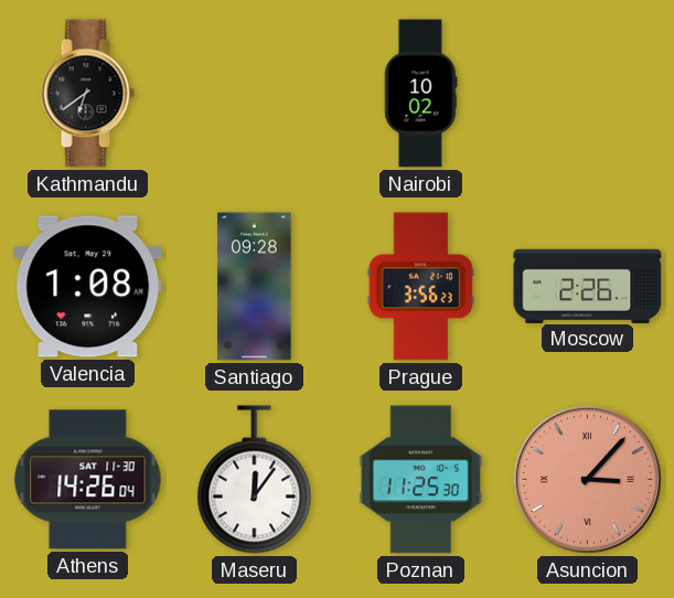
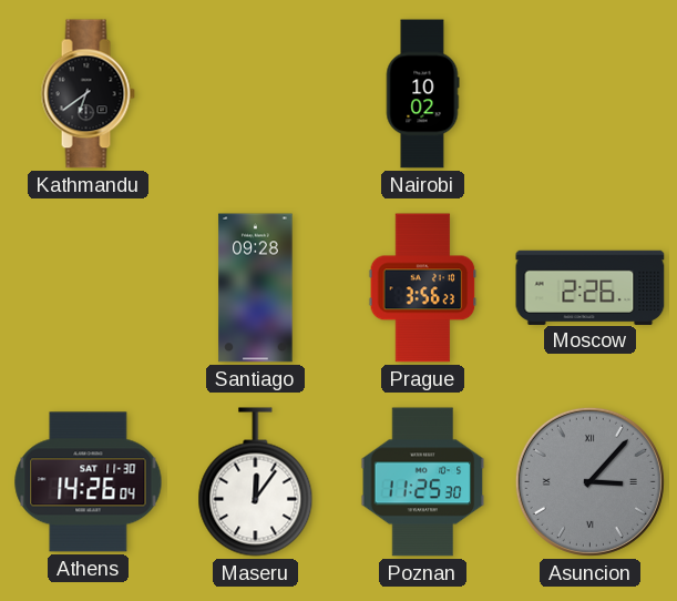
Valencia: 1:08 -> none (88, 287)
Asuncion dial: salmon -> grey (589, 481)
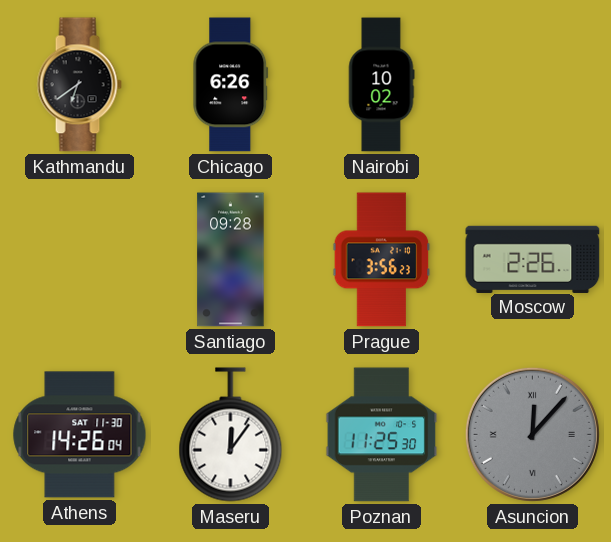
Chicago: none -> 6:26 (231, 85)
Asuncion: 3:07 -> 12:07 (532, 434)
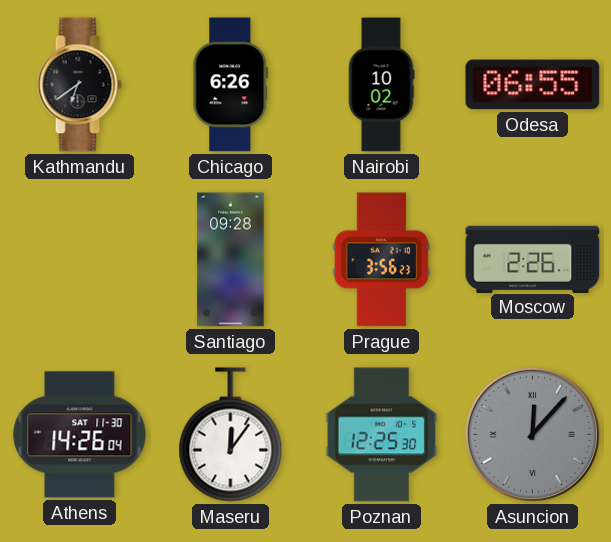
Odesa: none -> 06:55 (533, 85)
Poznan: 11:25 -> 12:25 (382, 435)
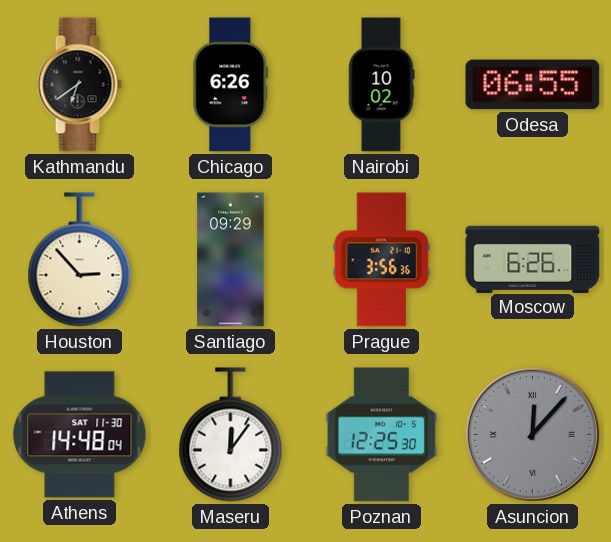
Houston: none -> 2:53 (80, 260)
Santiago: 09:28 -> 09:29 (231, 260)
Prague: 3:56:23 -> 3:56:36 (382, 260)
Moscow: 2:26 -> 6:26 (533, 259)
Athens: 14:26 -> 14:48 (80, 435)
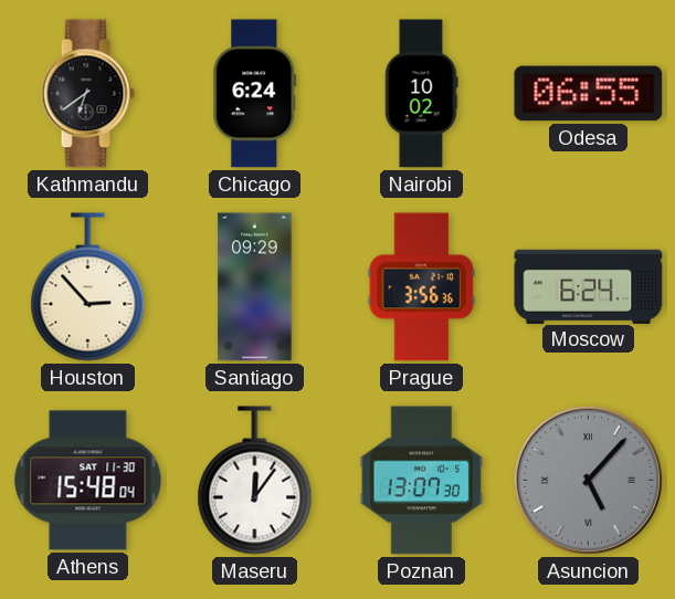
Chicago: 6:26 -> 6:24 (255, 94)
Moscow: 6:26 -> 6:24 (589, 286)
Athens: 14:48 -> 15:48 (88, 481)
Poznan: 12:25 -> 13:07 (422, 481)
Asuncion: 12:07 -> 5:07 (588, 480)
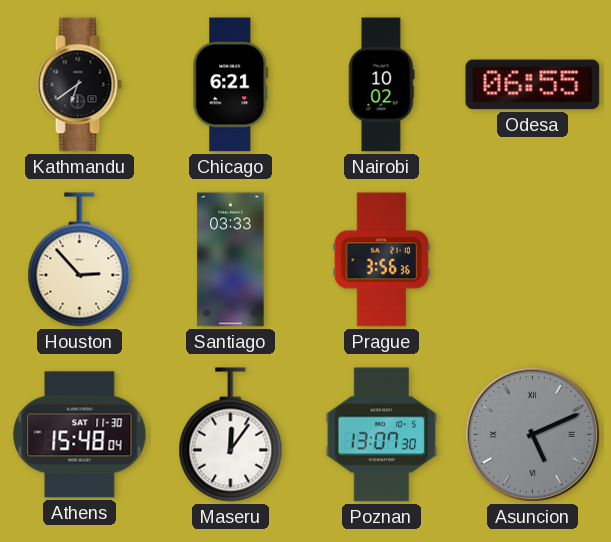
Chicago: 6:24 -> 6:21 (231, 85)
Santiago: 09:29 -> 03:33 (231, 260)
Moscow: 6:24 -> none (589, 286)
Asuncion: 5:07 -> 5:11 (532, 434)
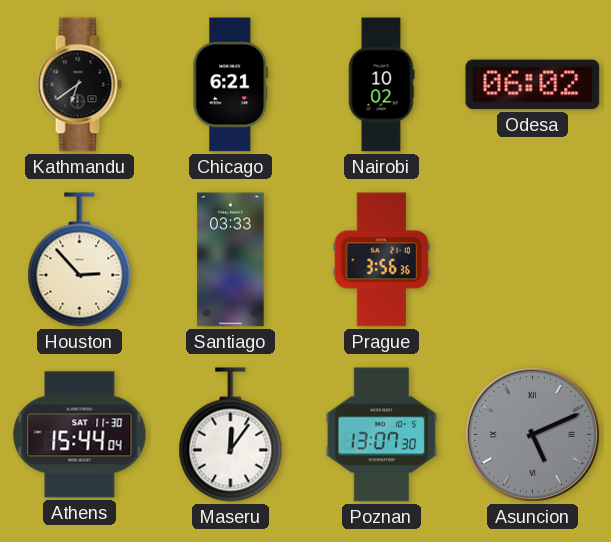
Odesa: 06:55 -> 06:02 (533, 85)
Athens: 15:48 -> 15:44 (80, 435)
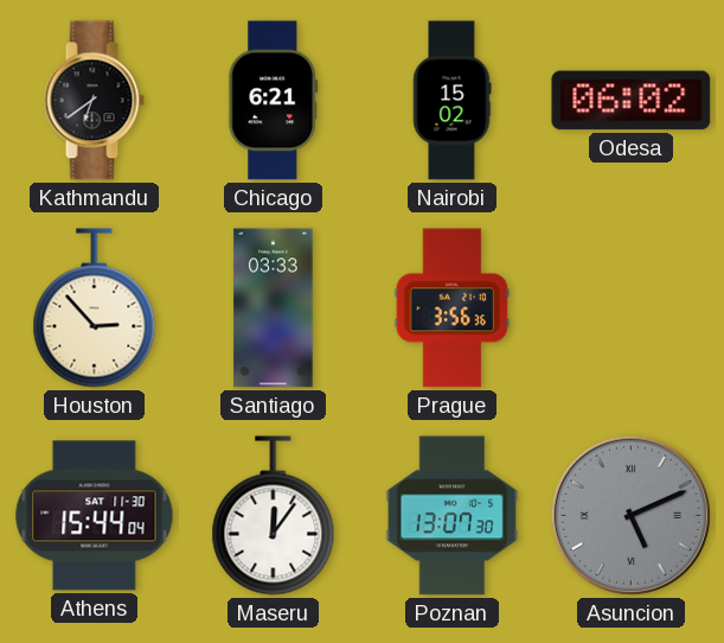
Nairobi: 10:02 -> 15:02 (451, 101)
